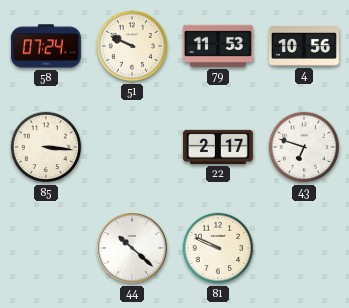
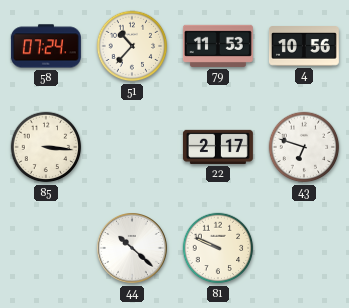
51: 9:49 -> 10:37 (132, 46)
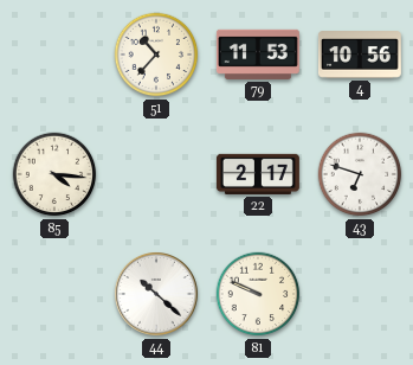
58: 07:24 -> none (46, 46)
85: 3:16 -> 4:16 (54, 174)
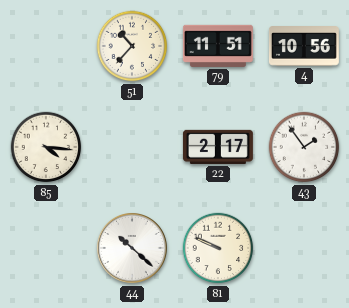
79: 11:53 -> 11:51 (218, 46)
43: 6:48 -> 1:54 (304, 147)
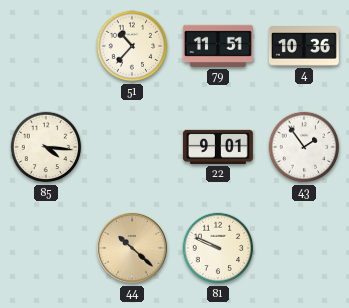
4: 10:56 -> 10:36 (304, 47)
22: 2:17 -> 9:01 (218, 147)
44 dial: white -> champagne (133, 249)
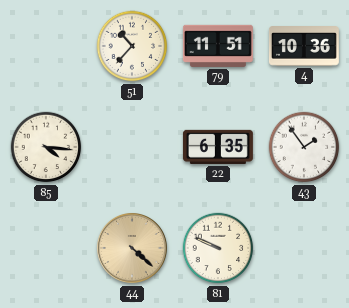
22: 9:01 -> 6:35 (218, 147)
44: 10:22 -> 4:22 (133, 249)
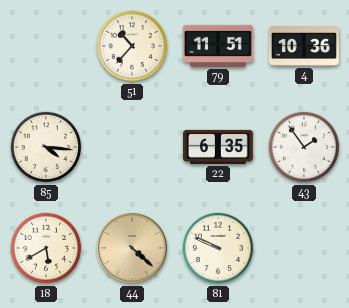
18: none -> 5:40 (46, 248)
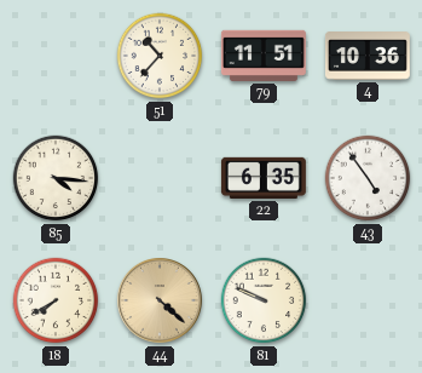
43: 1:54 -> 4:54 (368, 178)
18: 5:40 -> 7:40 (56, 300)
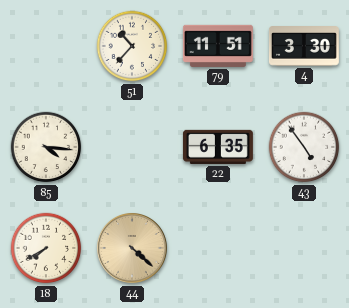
4: 10:36 -> 3:30 (304, 47)
81: 9:49 -> none (264, 300)
